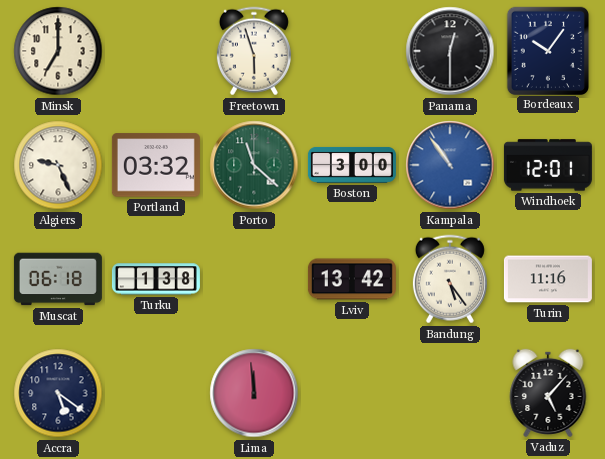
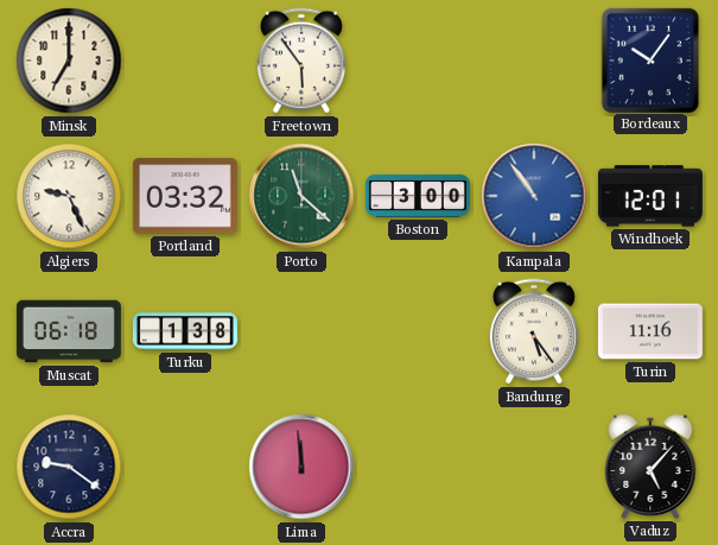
Freetown: 5:57 -> 5:54 (301, 61)
Panama: 12:30 -> none (450, 51)
Lviv: 13:42 -> none (352, 279)
Accra: 5:21 -> 9:21 (69, 467)
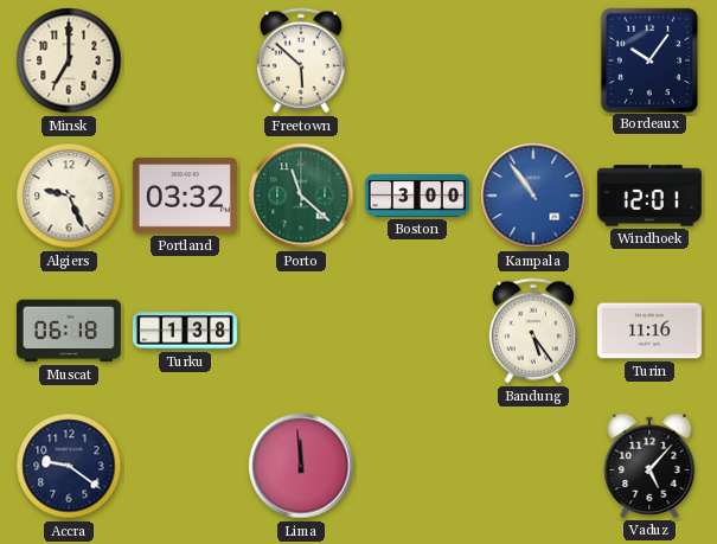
Freetown: 5:54 -> 5:52 (301, 60)
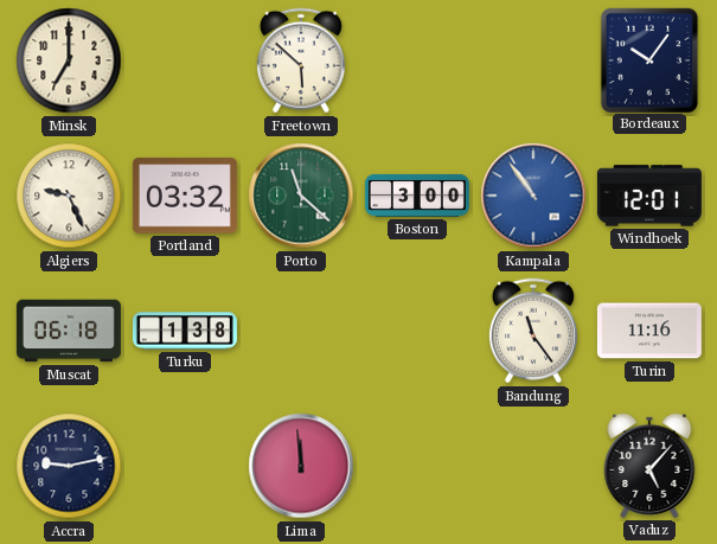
Bandung: 5:24 -> 11:24 (533, 331)
Accra: 9:21 -> 9:13 (69, 466)
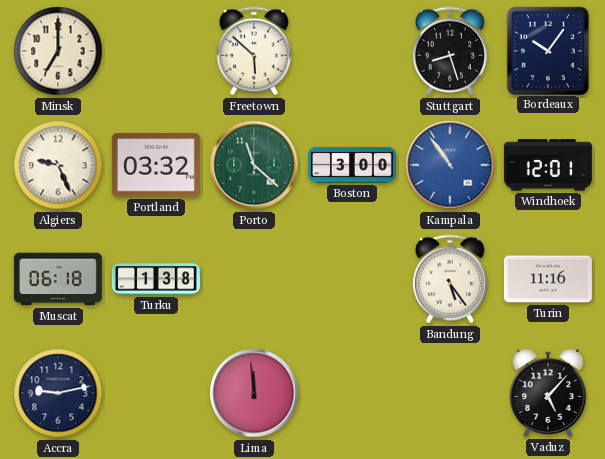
Stuttgart: none -> 8:27 (450, 51)
Bandung: 11:24 -> 5:24 (450, 279)
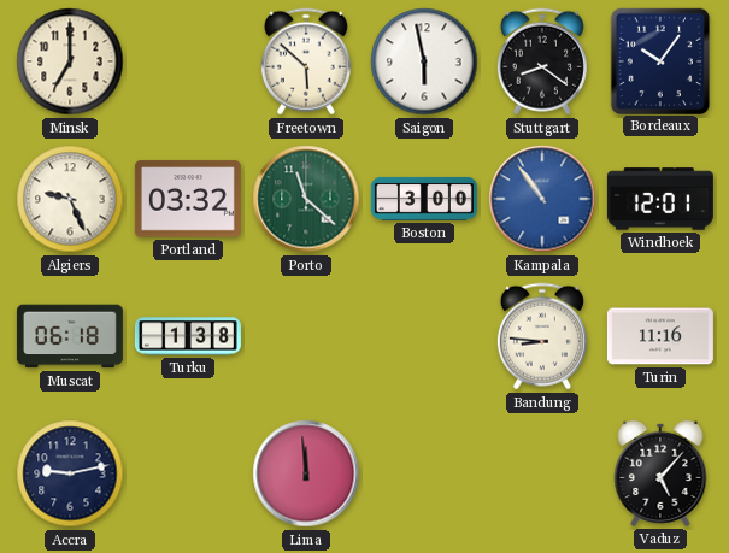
Saigon: none -> 5:58 (424, 61)
Stuttgart: 8:27 -> 8:21 (542, 61)
Bandung: 5:24 -> 8:46 (542, 336)
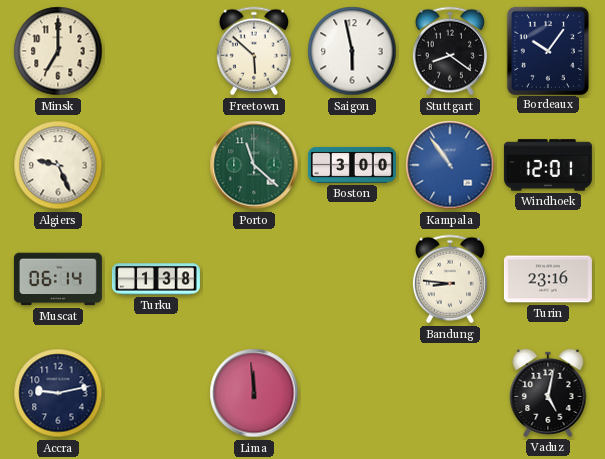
Portland: 03:32 -> none (188, 199)
Muscat: 06:18 -> 06:14 (58, 279)
Turin: 11:16 -> 23:16 (548, 279)
Vaduz: 5:07 -> 5:02 (548, 393)
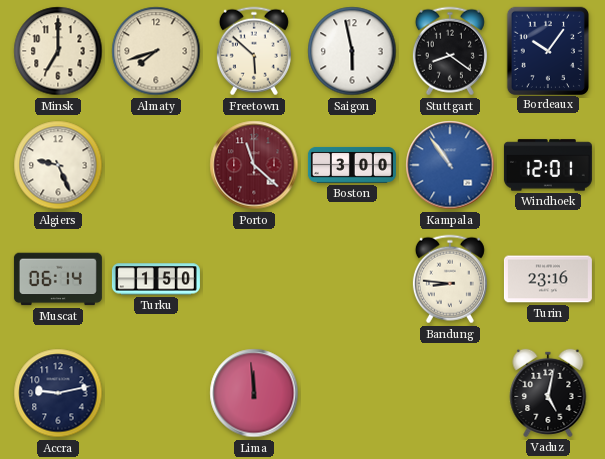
Almaty: none -> 7:42 (156, 51)
Porto dial: green -> burgundy (254, 165)
Turku: 1:38 -> 1:50 (156, 279)
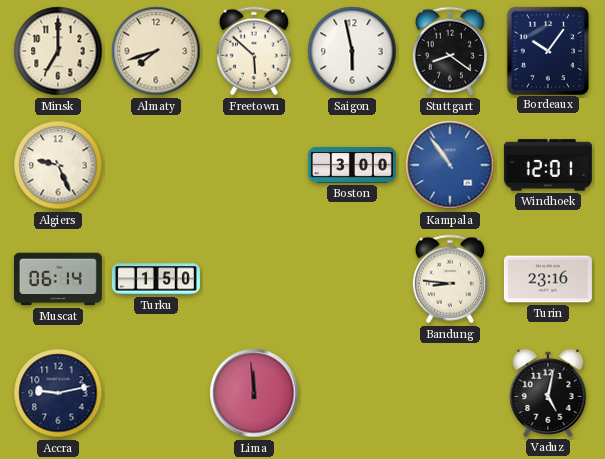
Porto: 11:22 -> none (254, 165)
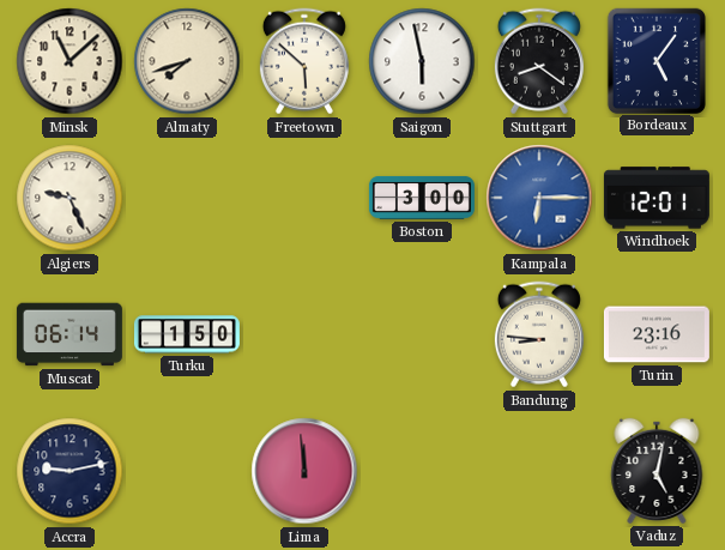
Minsk: 7:00 -> 11:08 (70, 61)
Bordeaux: 10:06 -> 5:06 (655, 60)
Kampala: 10:54 -> 6:15 (539, 198)
